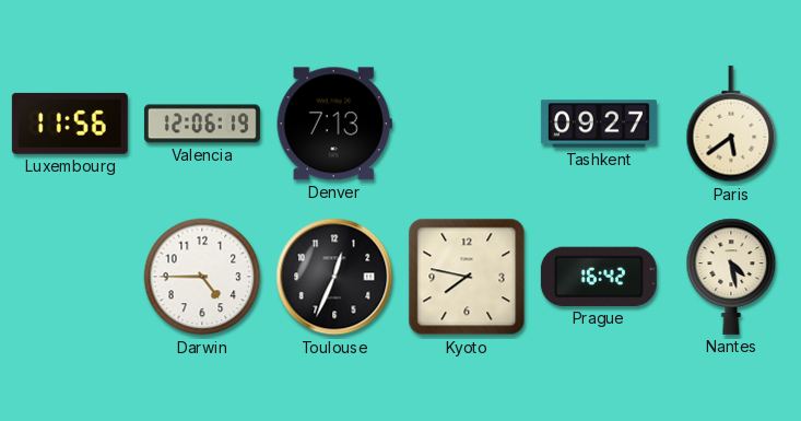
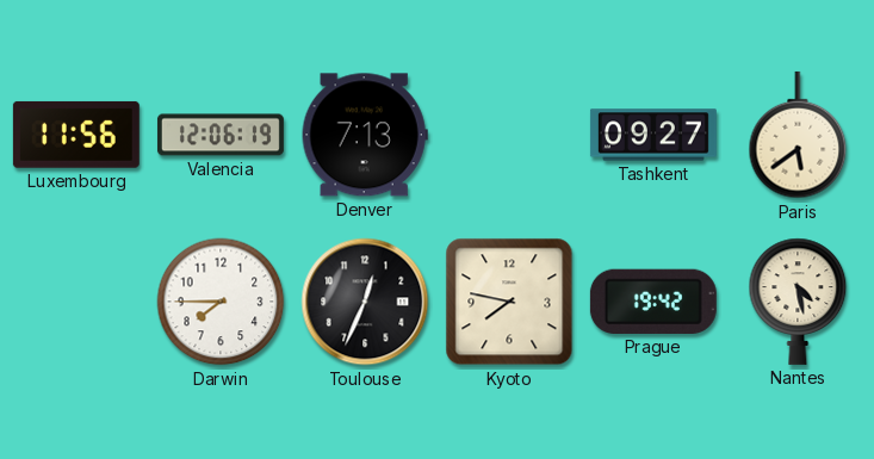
Darwin: 4:45 -> 7:45 (221, 302)
Prague: 16:42 -> 19:42 (653, 302)
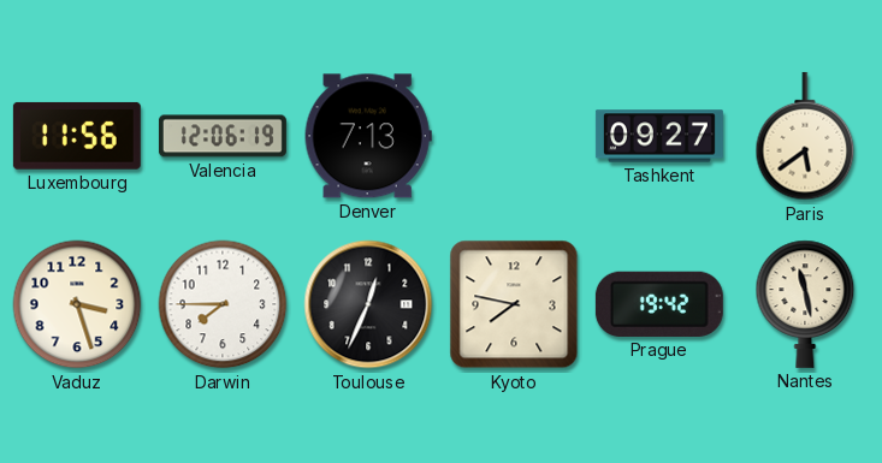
Vaduz: none -> 3:27 (77, 304)
Nantes: 4:28 -> 11:28 (805, 304)
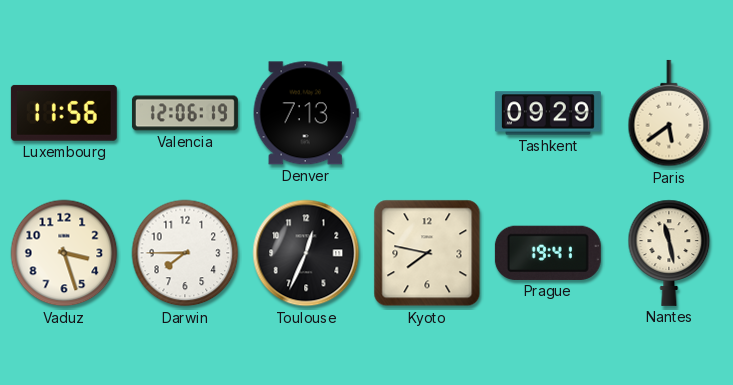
Tashkent: 09:27 -> 09:29 (548, 113)
Prague: 19:42 -> 19:41 (548, 253)
